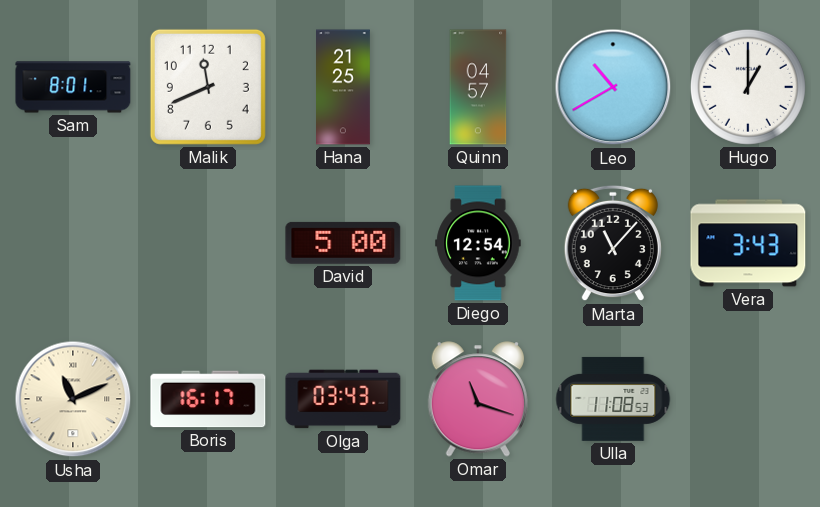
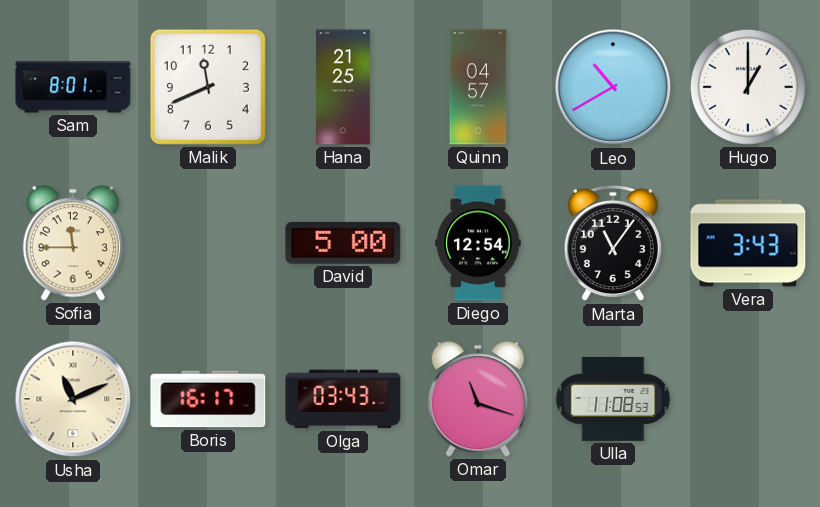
Sofia: none -> 11:45 (73, 243)
Marta: 11:07 -> 11:06 (613, 243)
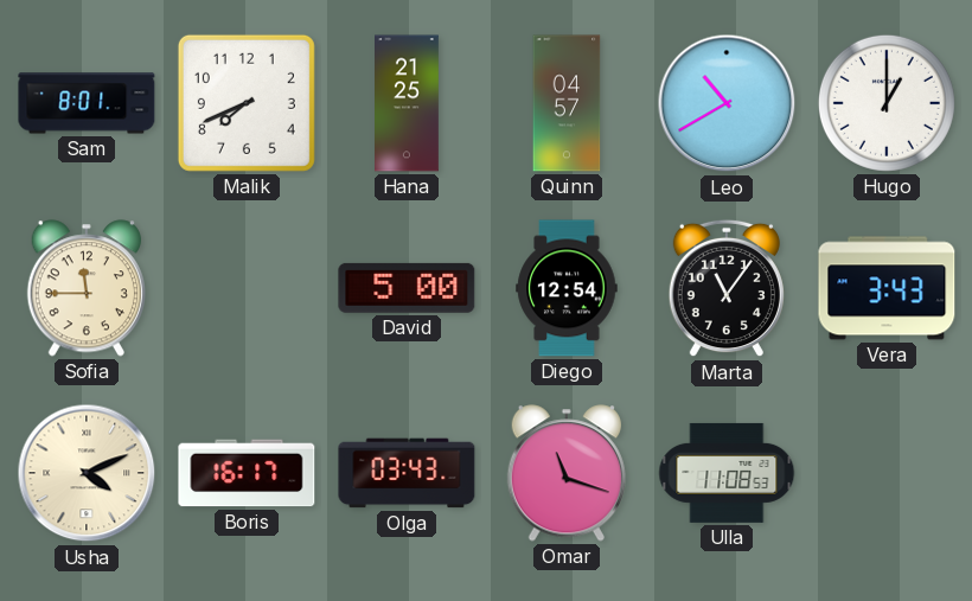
Malik: 11:41 -> 7:41 (247, 103)
Usha: 11:11 -> 4:11 (87, 473)
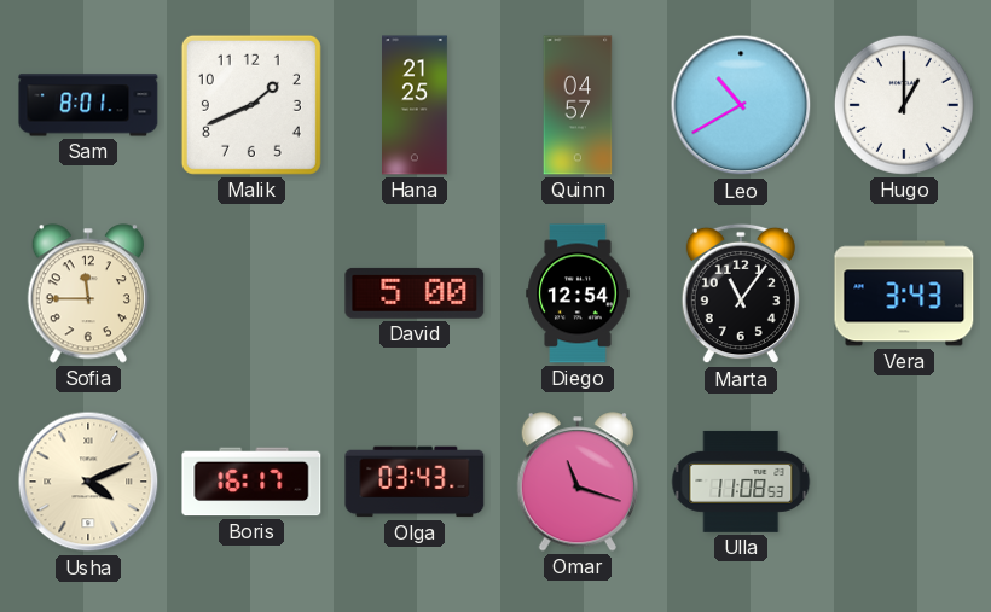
Malik: 7:41 -> 1:41 (251, 105)
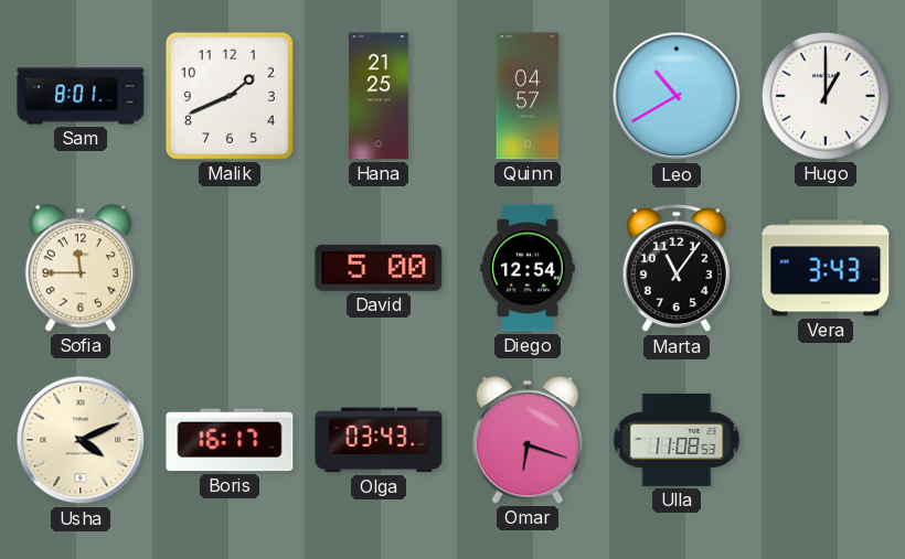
Omar: 11:18 -> 6:18 (528, 440)
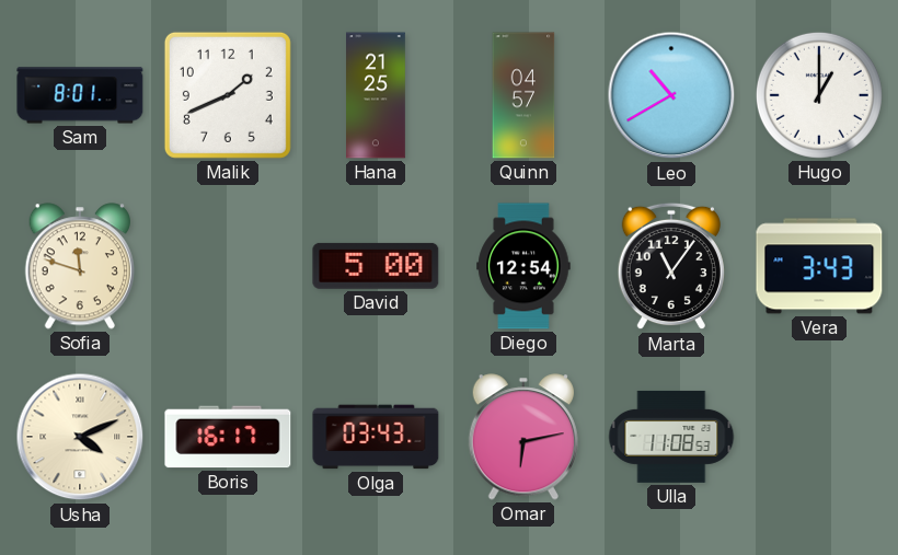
Sofia: 11:45 -> 11:48 (80, 266)
Omar: 6:18 -> 6:13 (523, 437)
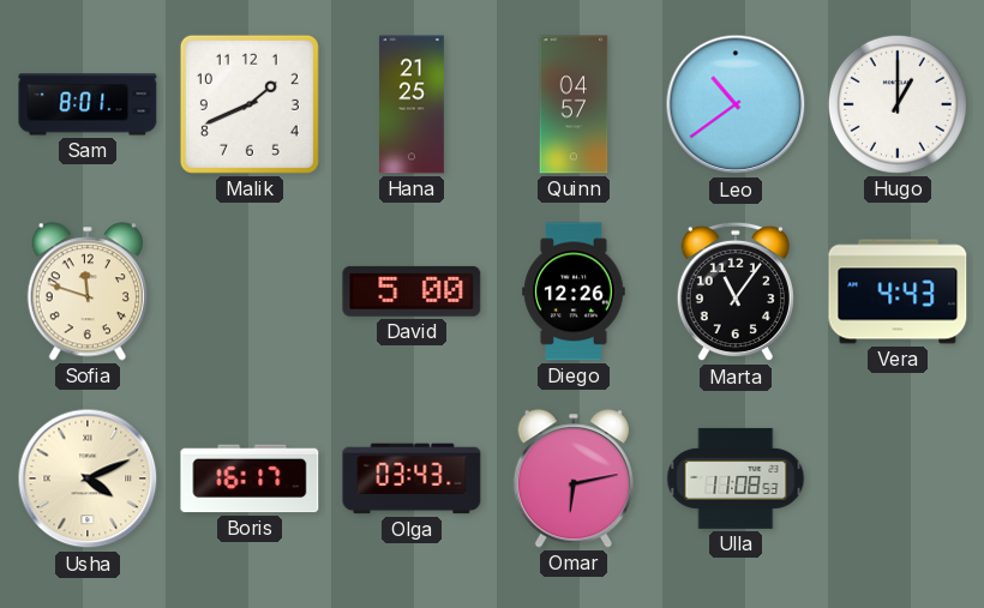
Leo: 10:40 -> 10:39 (736, 104)
Diego: 12:54 -> 12:26 (574, 291)
Vera: 3:43 -> 4:43 (898, 291)
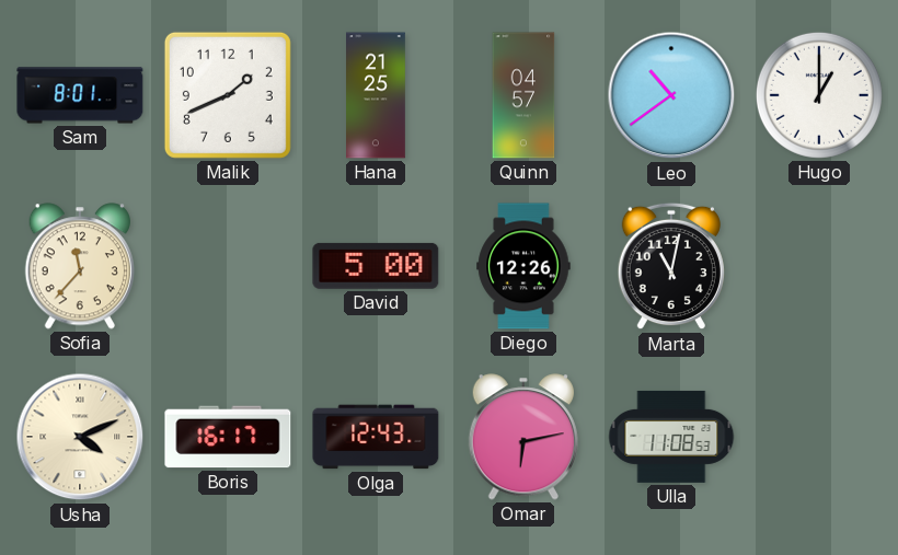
Sofia: 11:48 -> 11:37 (80, 266)
Marta: 11:06 -> 11:02 (671, 266)
Vera: 4:43 -> none (898, 291)
Olga: 03:43 -> 12:43 (376, 437)
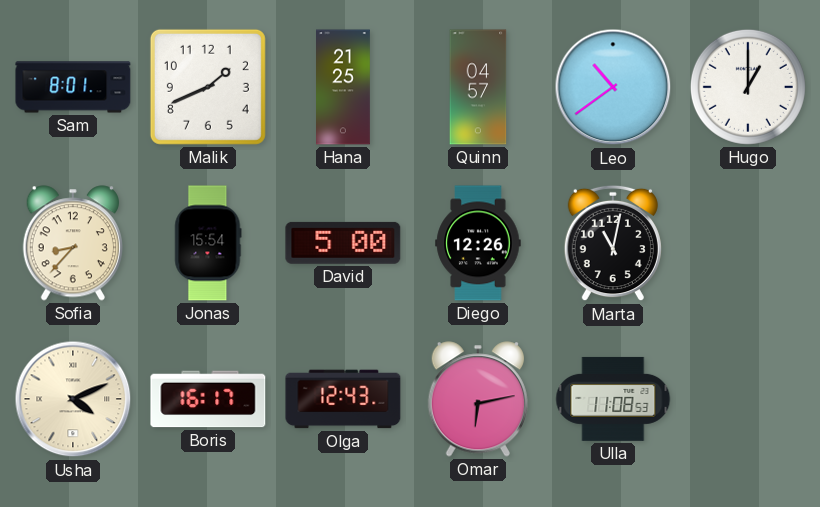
Sofia: 11:37 -> 8:37 (73, 243)
Jonas: none -> 15:54 (208, 243)
